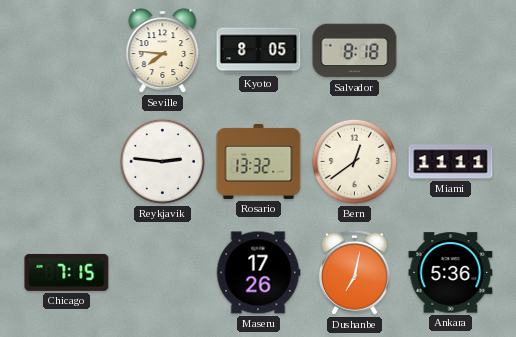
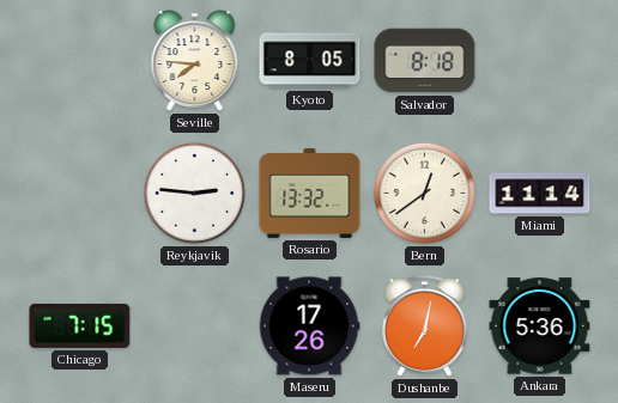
Miami: 11:11 -> 11:14 (540, 194)
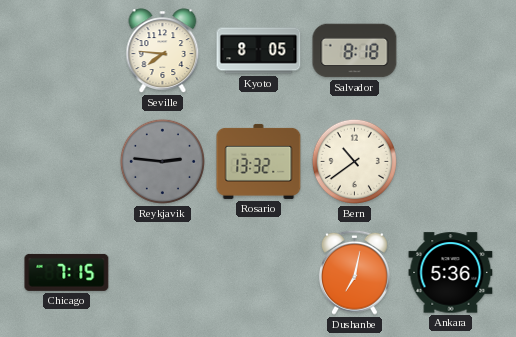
Reykjavik dial: white -> grey (162, 161)
Bern: 12:39 -> 10:39 (354, 161)
Miami: 11:14 -> none (540, 194)
Maseru: 17:26 -> none (309, 326)
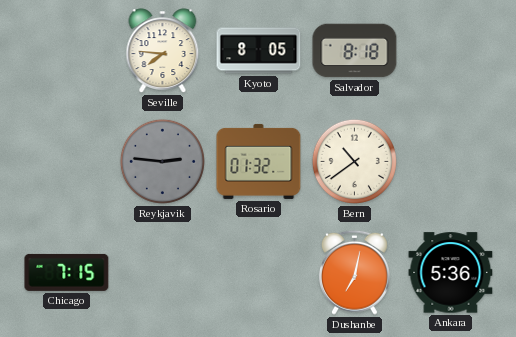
Rosario: 13:32 -> 01:32 (259, 161)
